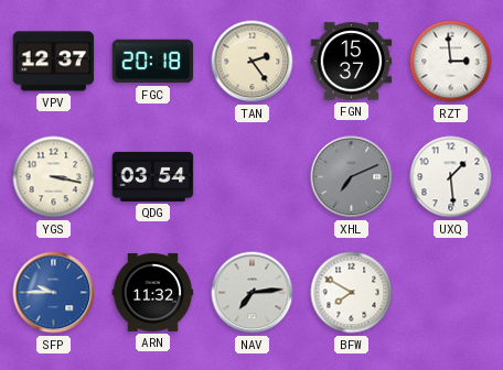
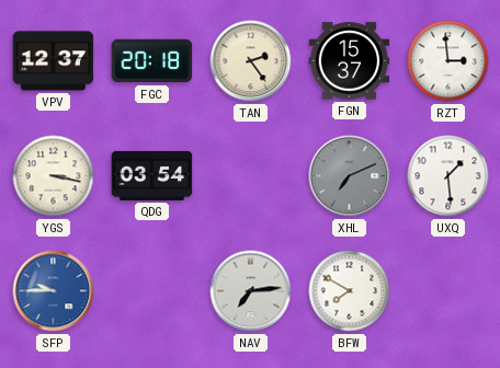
ARN: 11:32 -> none (153, 292)
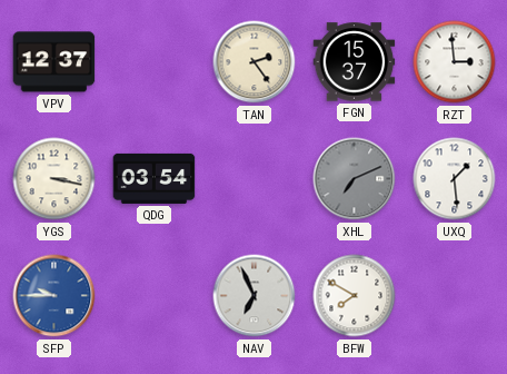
FGC: 20:18 -> none (152, 61)
NAV: 7:14 -> 6:56 (255, 296)
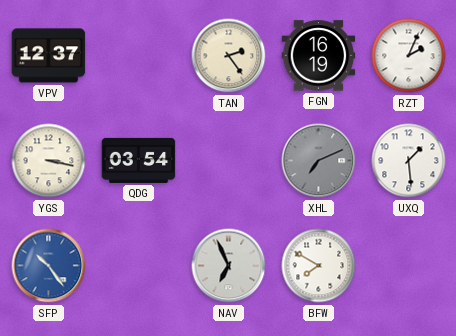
FGN: 15:37 -> 16:19 (319, 56)
RZT: 2:59 -> 2:04 (409, 56)
SFP: 9:45 -> 10:24 (49, 266)
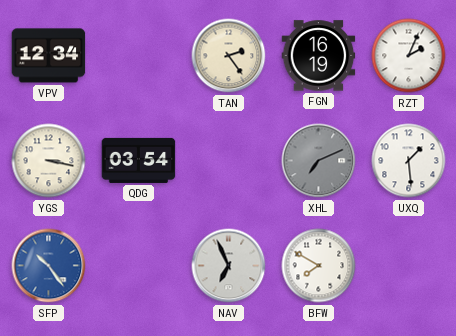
VPV: 12:37 -> 12:34 (49, 56)
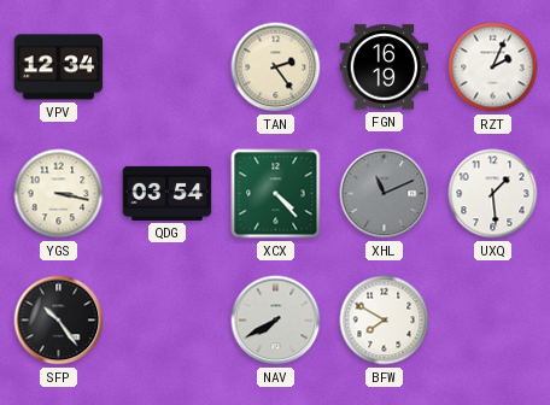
XCX: none -> 4:23 (276, 194)
XHL: 7:11 -> 11:11 (385, 194)
SFP dial: blue -> black (59, 321)
NAV: 6:56 -> 7:40 (276, 321)
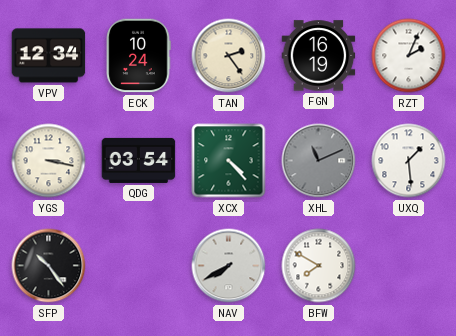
ECK: none -> 10:24 (138, 56)
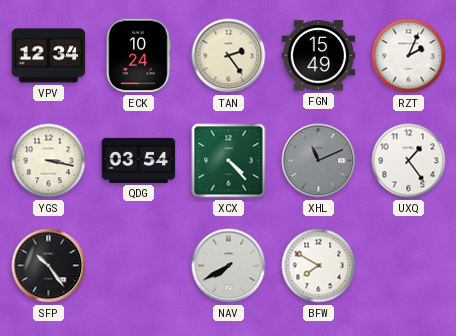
FGN: 16:19 -> 15:49 (319, 56)
UXQ: 1:29 -> 1:24 (409, 161)
